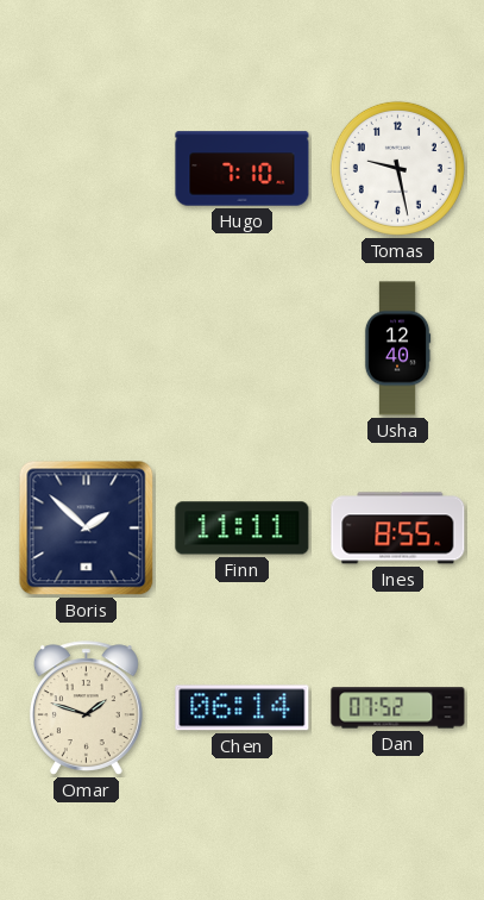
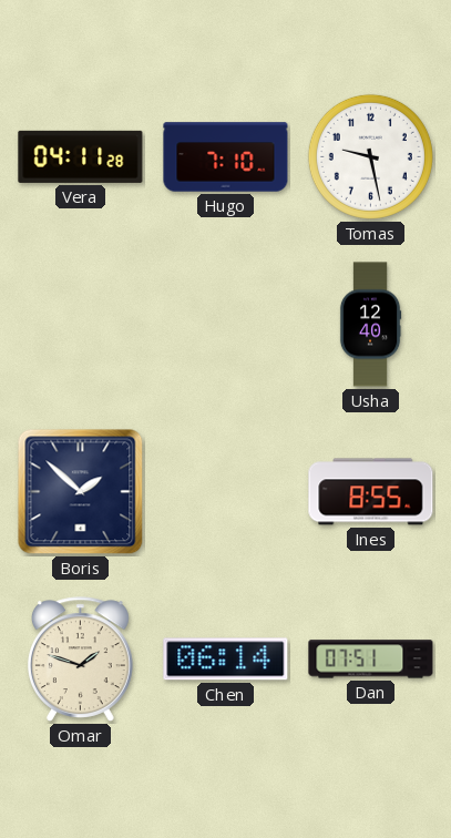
Vera: none -> 04:11 (81, 156)
Finn: 11:11 -> none (243, 529)
Dan: 07:52 -> 07:51 (371, 660)
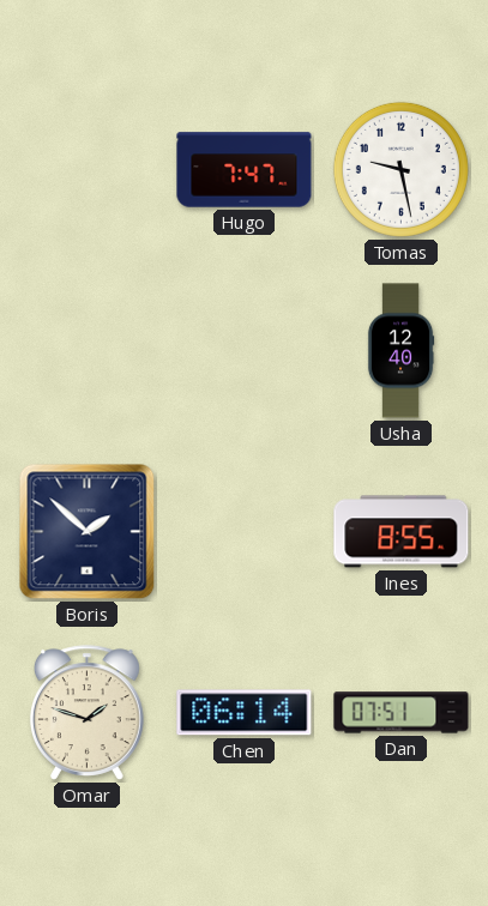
Vera: 04:11 -> none (81, 156)
Hugo: 7:10 -> 7:47 (245, 170)
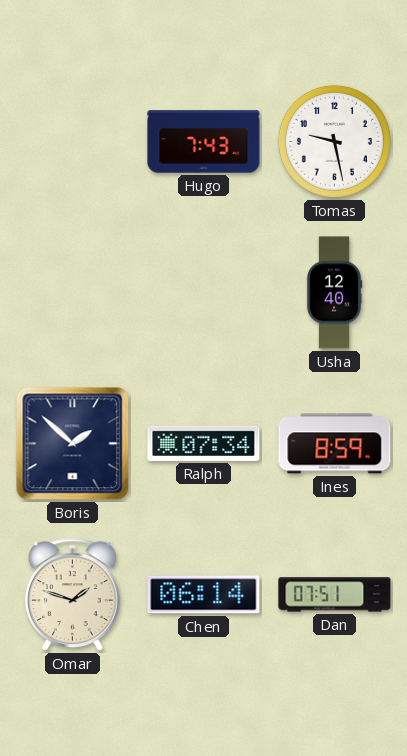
Hugo: 7:47 -> 7:43 (204, 142)
Ralph: none -> 07:34 (204, 443)
Ines: 8:55 -> 8:59 (335, 444)
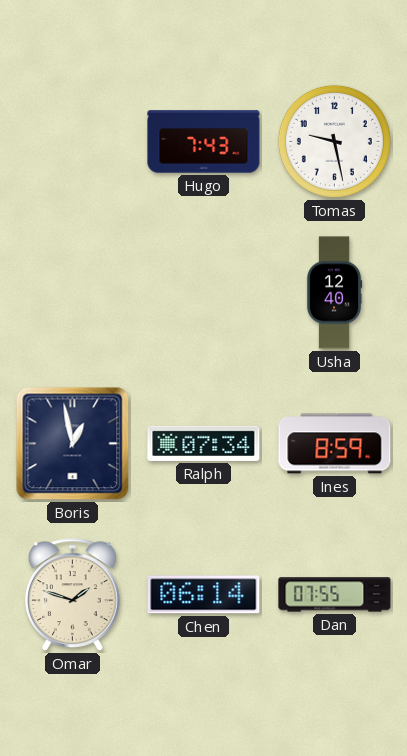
Boris: 1:52 -> 12:58 (73, 444)
Dan: 07:51 -> 07:55 (335, 595)
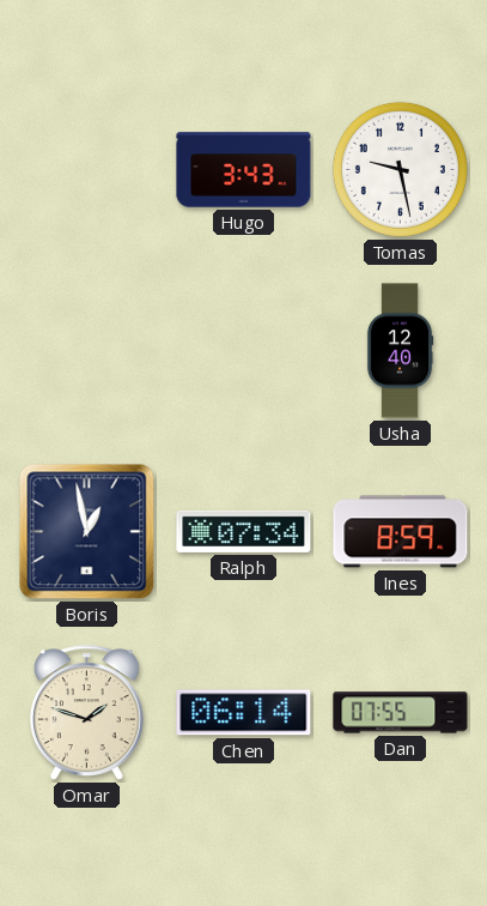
Hugo: 7:43 -> 3:43 (244, 170)
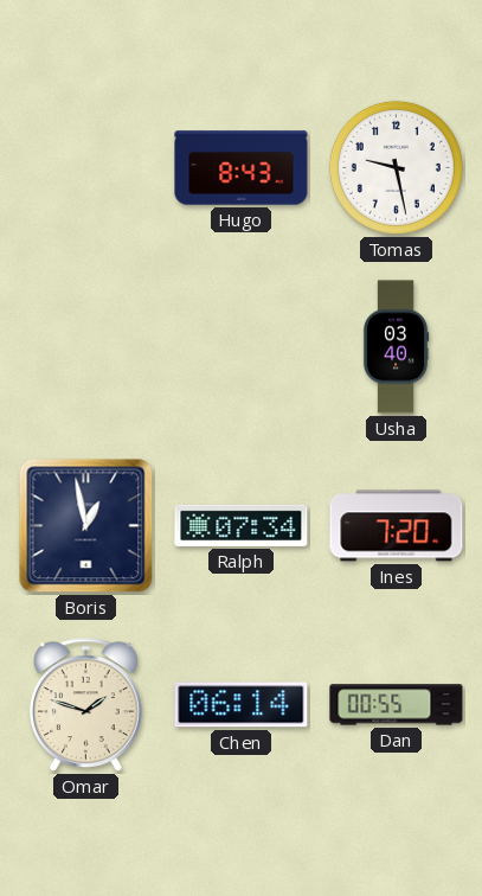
Hugo: 3:43 -> 8:43 (242, 168)
Usha: 12:40 -> 03:40 (396, 347)
Ines: 8:59 -> 7:20 (397, 526)
Dan: 07:55 -> 00:55 (397, 705)
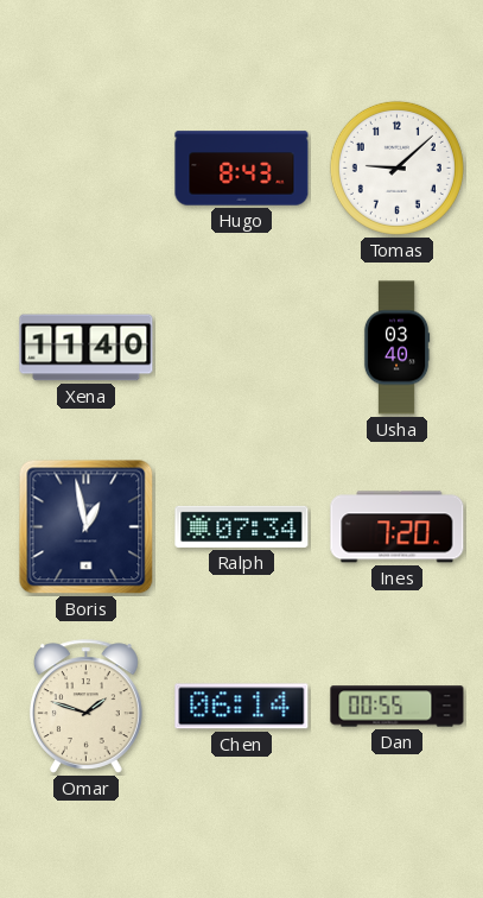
Tomas: 9:28 -> 9:08 (396, 167)
Xena: none -> 11:40 (87, 348)
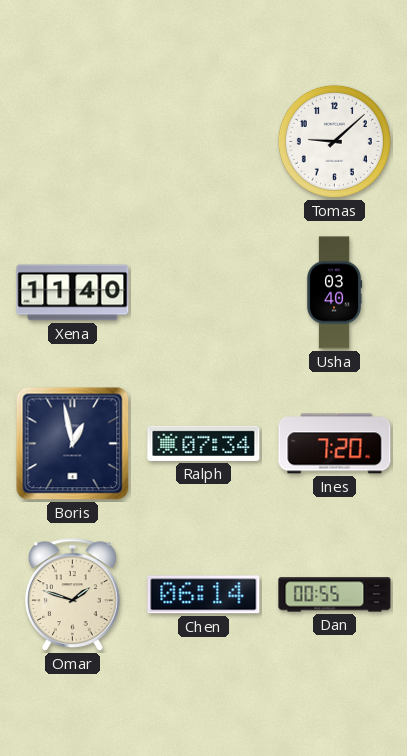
Hugo: 8:43 -> none (242, 169)
